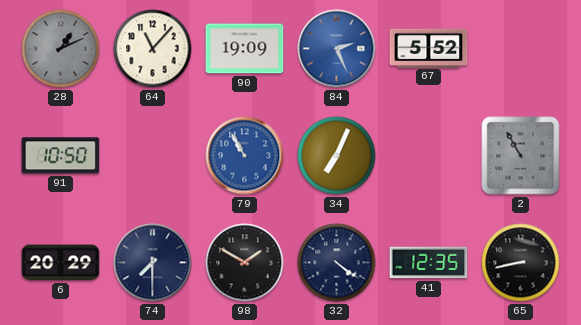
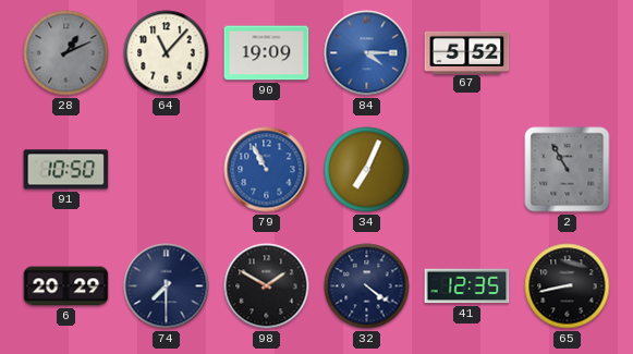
84: 2:26 -> 4:15 (367, 53)
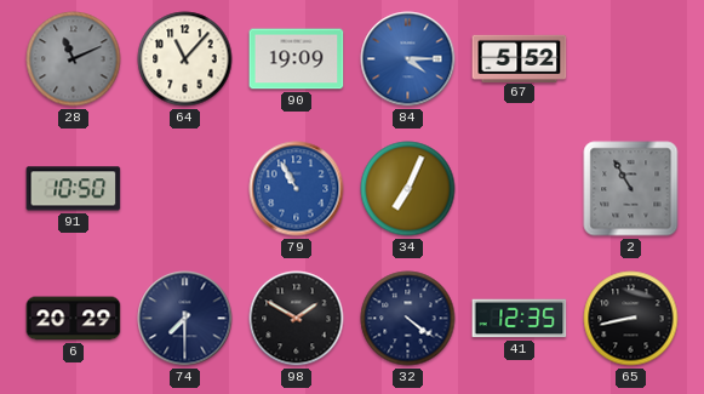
28: 1:11 -> 11:11 (74, 59)
